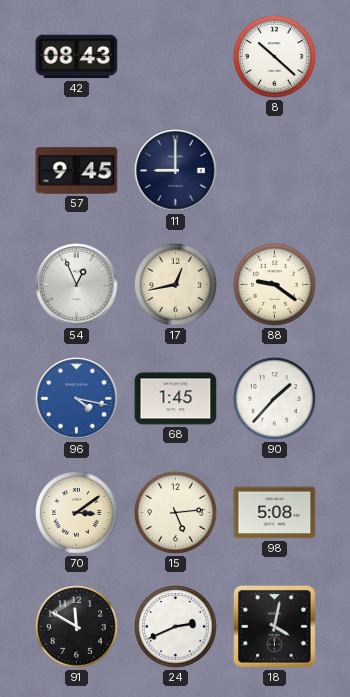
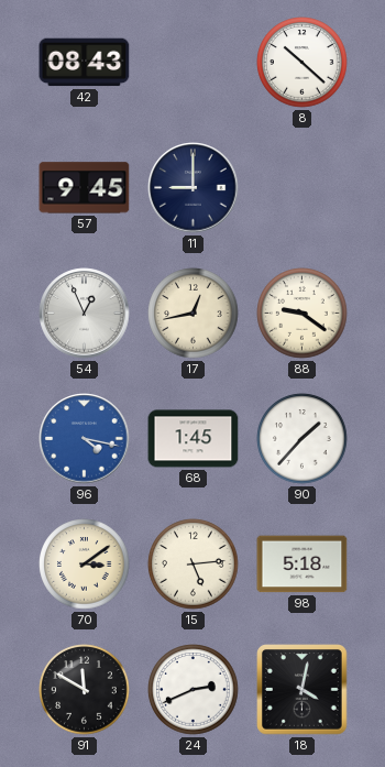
98: 5:08 -> 5:18 (302, 565)
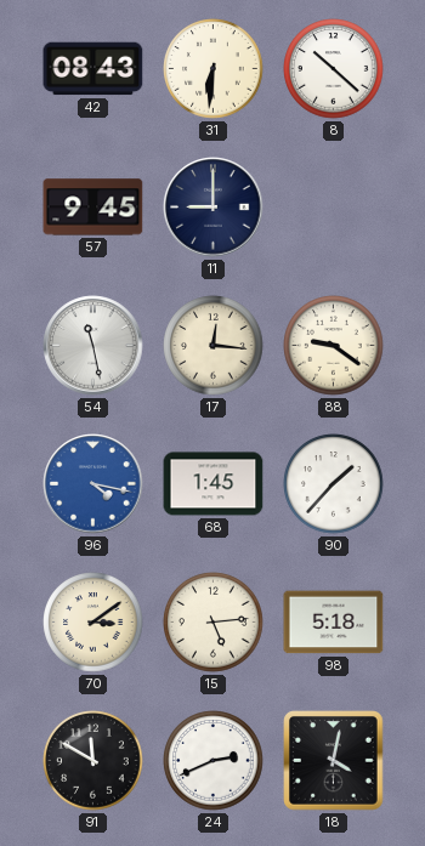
31: none -> 6:31 (214, 69)
54: 12:56 -> 11:28 (93, 346)
17: 12:43 -> 12:16 (214, 346)
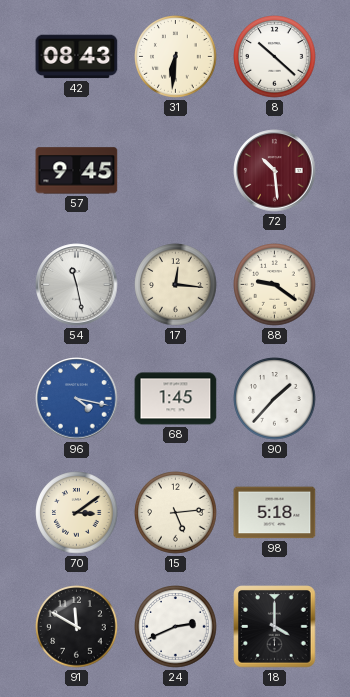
11: 9:00 -> none (214, 208)
72: none -> 10:29 (275, 171)
18: 4:02 -> 4:00 (275, 627)
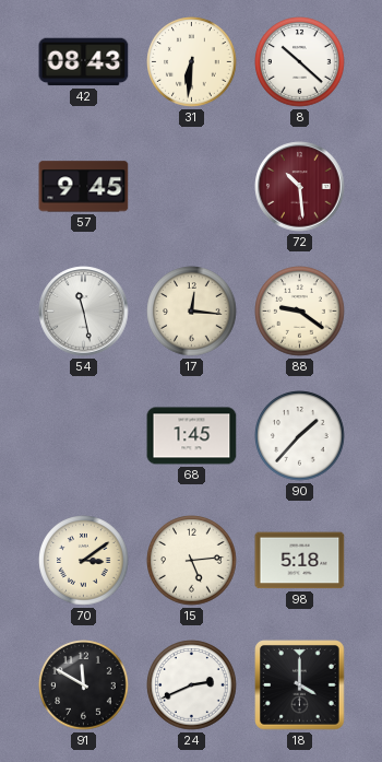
96: 4:17 -> none (77, 399)
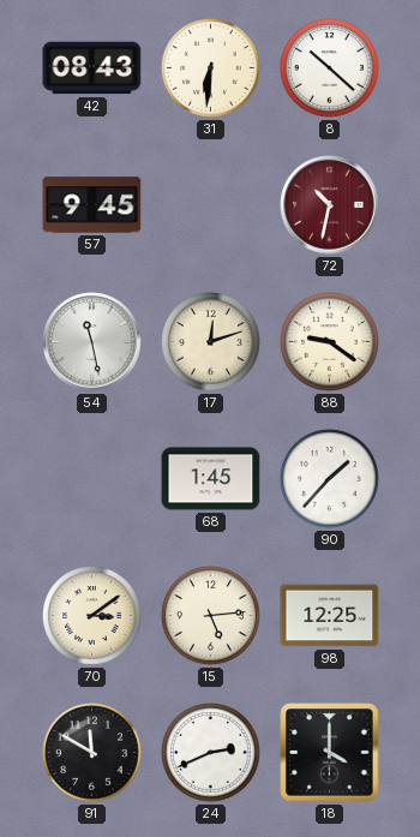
72: 10:29 -> 10:32 (330, 205)
17: 12:16 -> 12:12 (211, 342)
98: 5:18 -> 12:25 (330, 616)
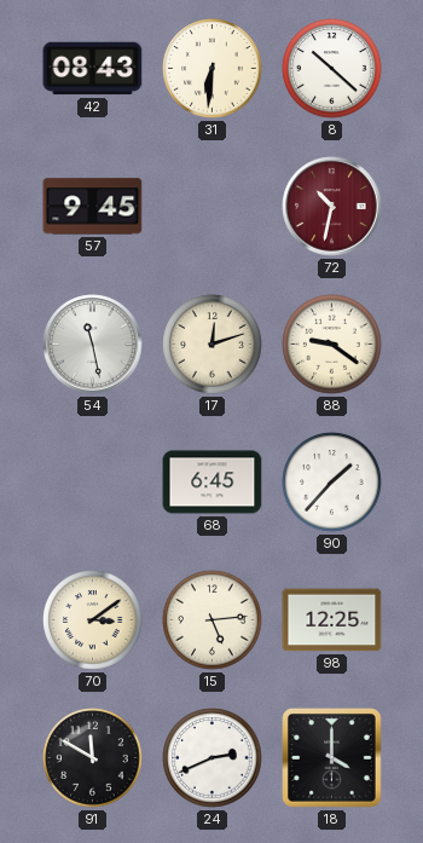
68: 1:45 -> 6:45 (213, 483)
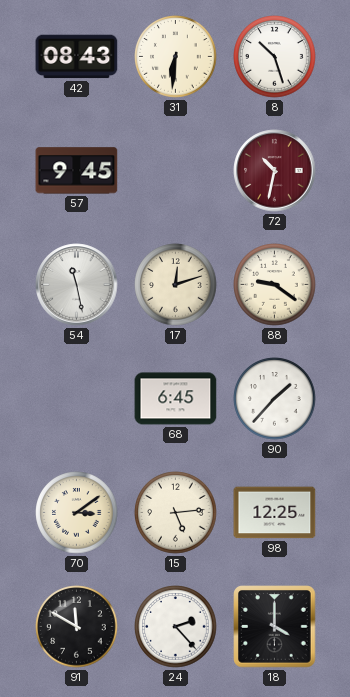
8: 10:22 -> 10:27 (275, 57)
24: 2:41 -> 2:23 (176, 627)
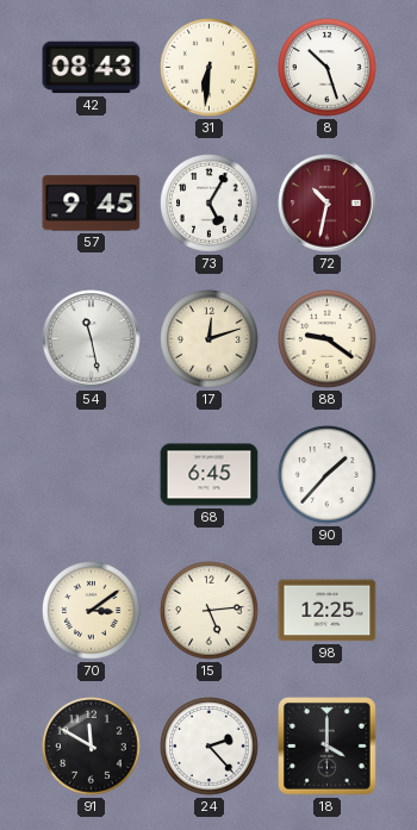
73: none -> 5:05 (210, 204)
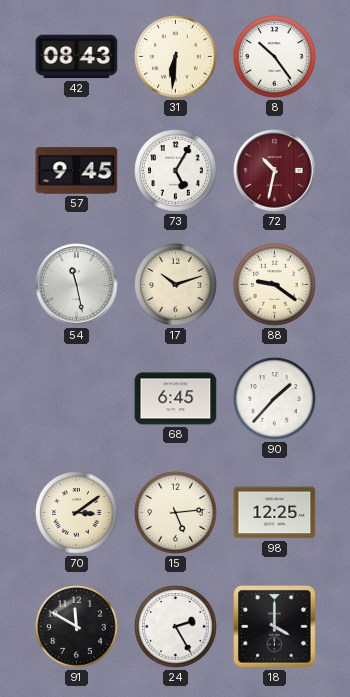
8: 10:27 -> 10:24 (275, 57)
17: 12:12 -> 10:12 (176, 285)
24: 2:23 -> 2:25 (176, 627)
